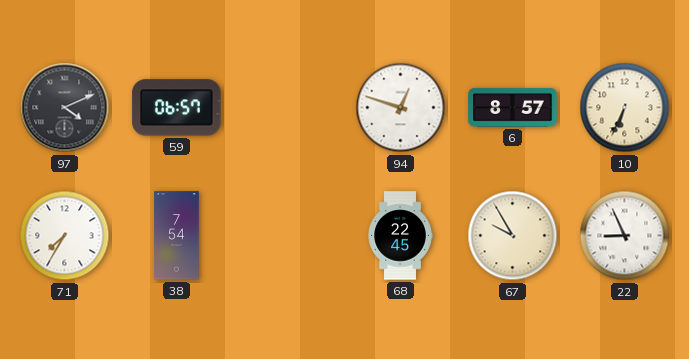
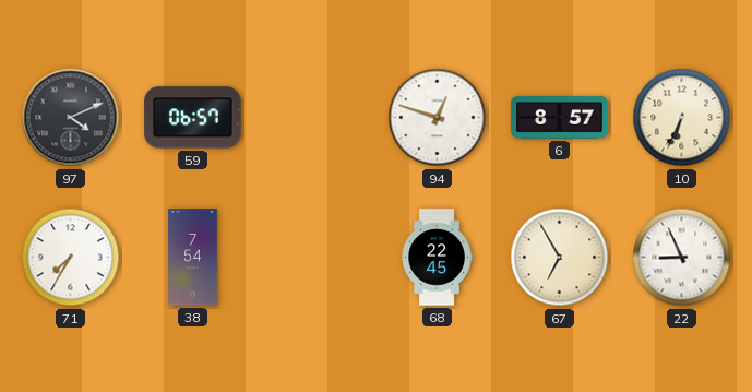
67: 9:55 -> 6:55 (560, 258)
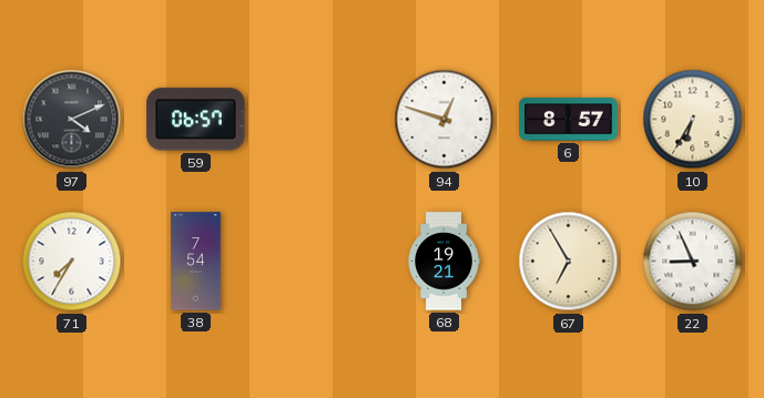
10: 6:34 -> 6:35 (693, 120)
68: 22:45 -> 19:21 (444, 262)
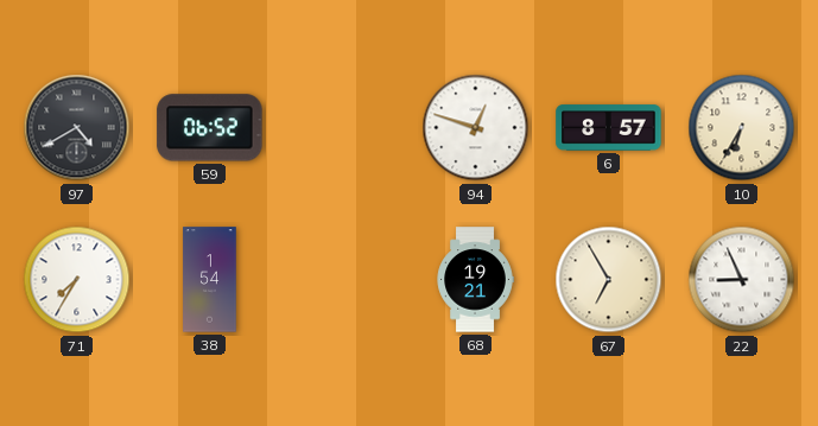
97: 4:11 -> 4:40 (77, 128)
59: 06:57 -> 06:52 (210, 128)
38: 7:54 -> 1:54 (210, 280)
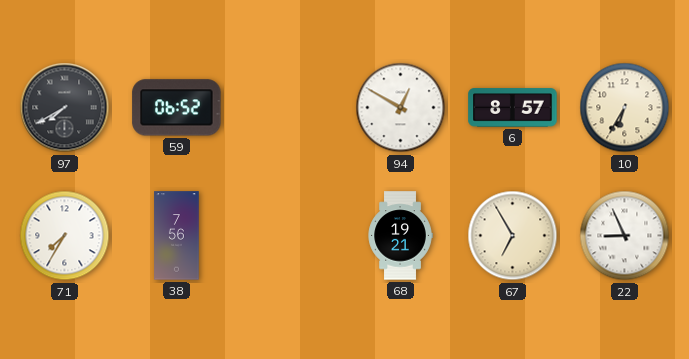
97: 4:40 -> 7:40 (65, 108)
94: 12:48 -> 12:50 (401, 108)
38: 1:54 -> 7:56 (177, 236)
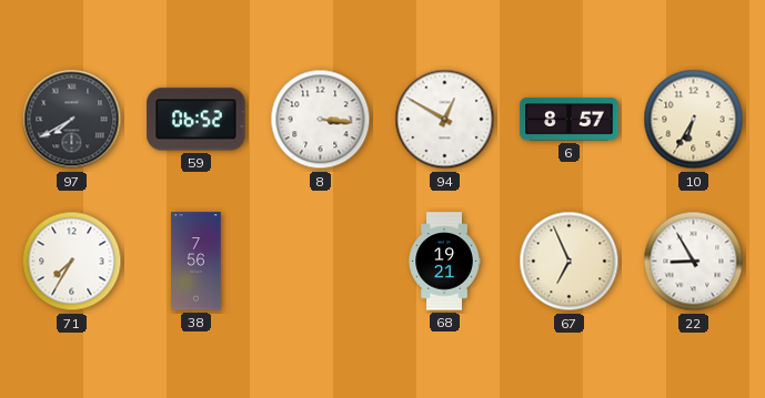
8: none -> 3:16 (321, 120)
67: 6:55 -> 6:56 (570, 262)
22: 8:56 -> 8:55 (694, 262)
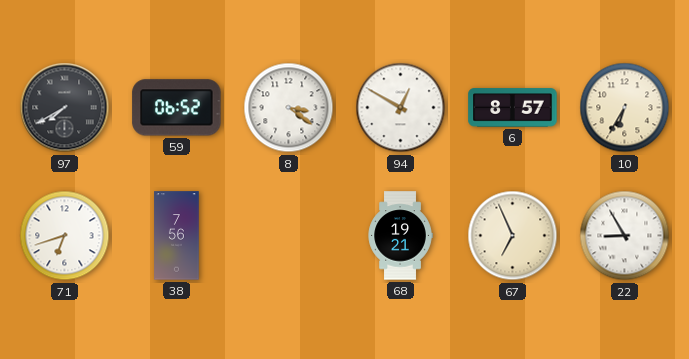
8: 3:16 -> 3:21 (289, 108)
71: 7:35 -> 6:42 (65, 236)
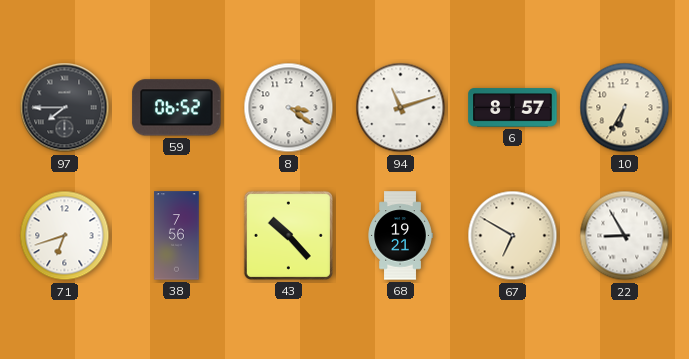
97: 7:40 -> 7:45 (65, 108)
94: 12:50 -> 11:12 (401, 108)
43: none -> 10:23 (288, 235)
67: 6:56 -> 6:50 (513, 236)
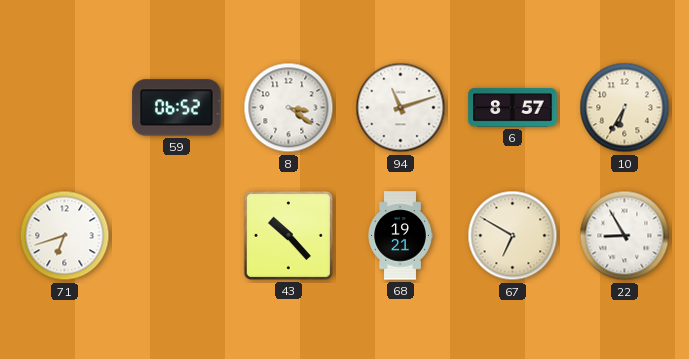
97: 7:45 -> none (65, 108)
38: 7:56 -> none (177, 236)
